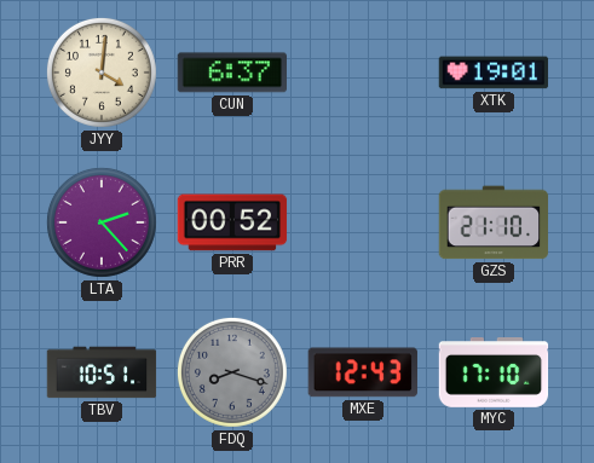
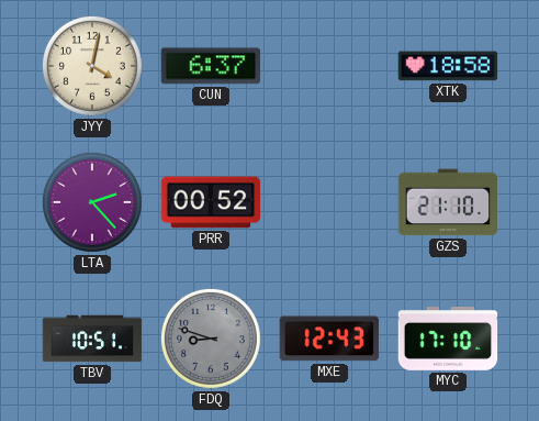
JYY: 4:01 -> 4:02 (92, 66)
XTK: 19:01 -> 18:58 (448, 66)
FDQ: 8:18 -> 8:48 (211, 339)
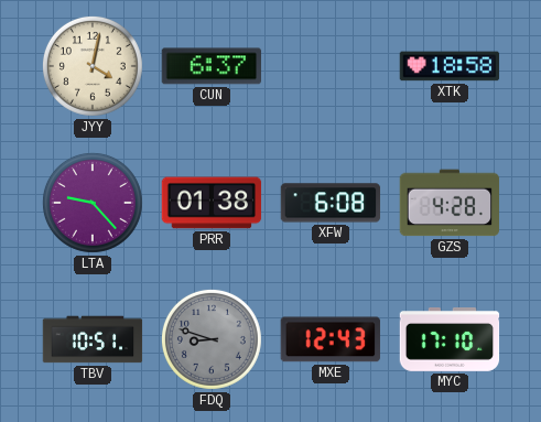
LTA: 2:23 -> 9:23 (93, 203)
PRR: 00:52 -> 01:38 (212, 203)
XFW: none -> 6:08 (331, 203)
GZS: 21:10 -> 4:28 (450, 203)
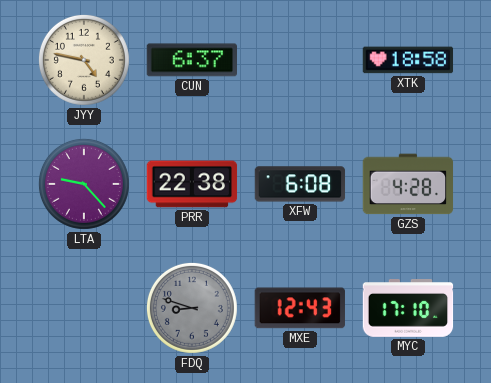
JYY: 4:02 -> 4:47 (84, 60)
PRR: 01:38 -> 22:38 (192, 184)
TBV: 10:51 -> none (93, 339)
